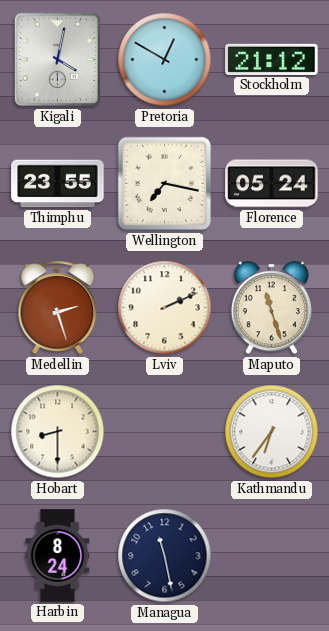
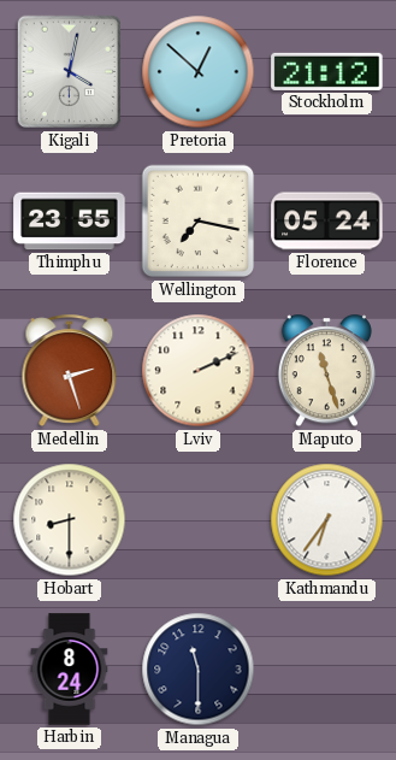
Pretoria: 12:50 -> 12:52 (199, 72)
Managua: 11:28 -> 11:30 (199, 670)
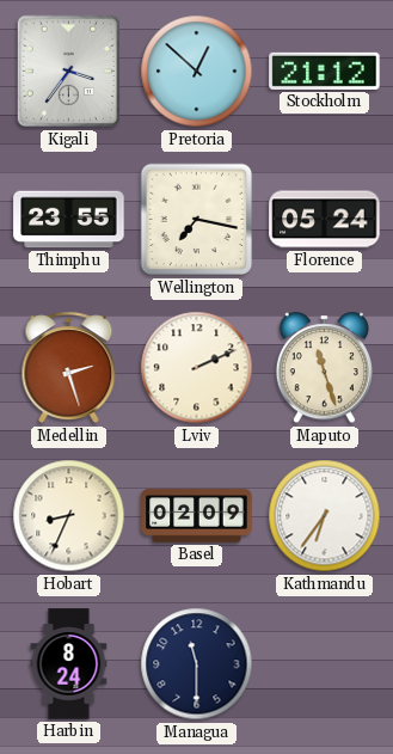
Kigali: 4:02 -> 3:36 (68, 72)
Hobart: 8:30 -> 8:34 (69, 516)
Basel: none -> 02:09 (197, 516)
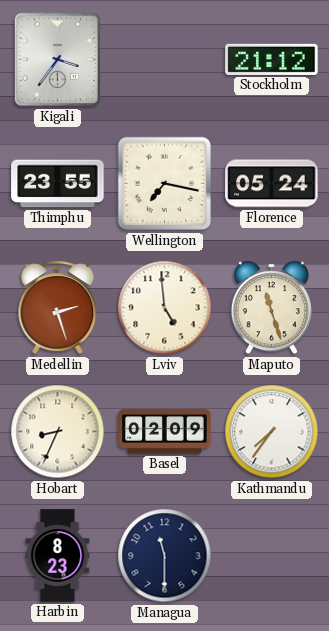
Pretoria: 12:52 -> none (197, 72)
Lviv: 2:11 -> 4:59 (165, 308)
Kathmandu: 6:36 -> 7:36 (272, 432)
Harbin: 8:24 -> 8:23 (58, 556)
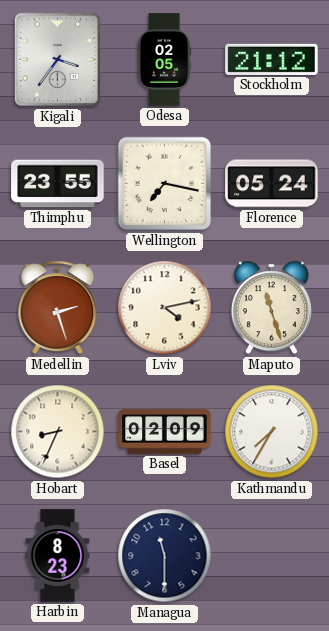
Odesa: none -> 02:05 (164, 60)
Lviv: 4:59 -> 4:13 (165, 308)
Kathmandu: 7:36 -> 7:35 (272, 432)
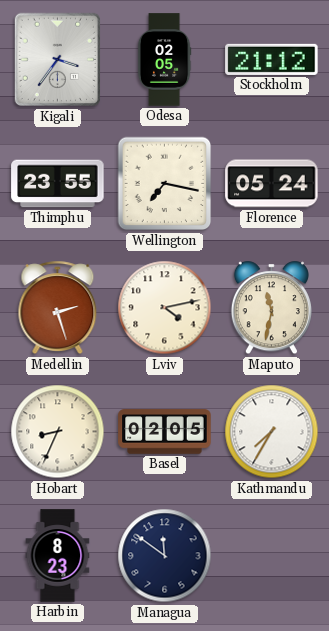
Maputo: 11:27 -> 11:32 (271, 308)
Basel: 02:09 -> 02:05 (165, 432)
Managua: 11:30 -> 11:51 (165, 556)
